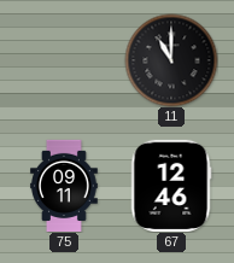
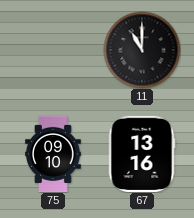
75: 09:11 -> 09:10 (53, 153)
67: 12:46 -> 13:16 (142, 154)
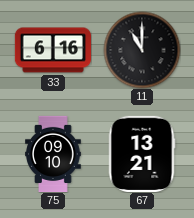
33: none -> 6:16 (52, 50)
67: 13:16 -> 13:21 (142, 154)
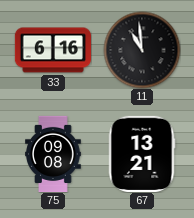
11: 11:00 -> 10:59 (142, 50)
75: 09:10 -> 09:08 (53, 153)
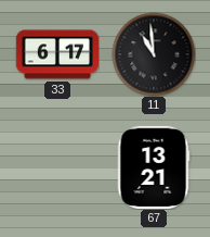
33: 6:16 -> 6:17 (56, 54)
75: 09:08 -> none (53, 153)
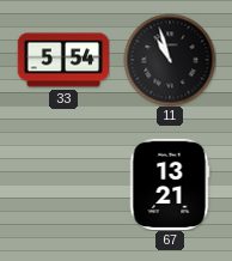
33: 6:17 -> 5:54 (62, 60)
11: 10:59 -> 10:57 (170, 60)
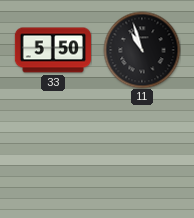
33: 5:54 -> 5:50 (52, 50)
67: 13:21 -> none (170, 184)
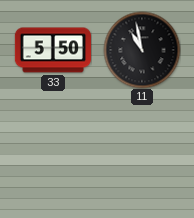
11: 10:57 -> 10:58 (142, 50)
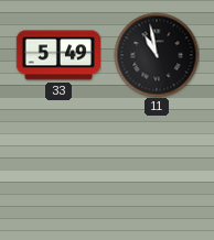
33: 5:50 -> 5:49 (57, 55)
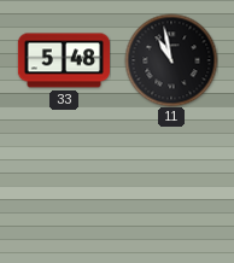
33: 5:49 -> 5:48 (63, 60)
